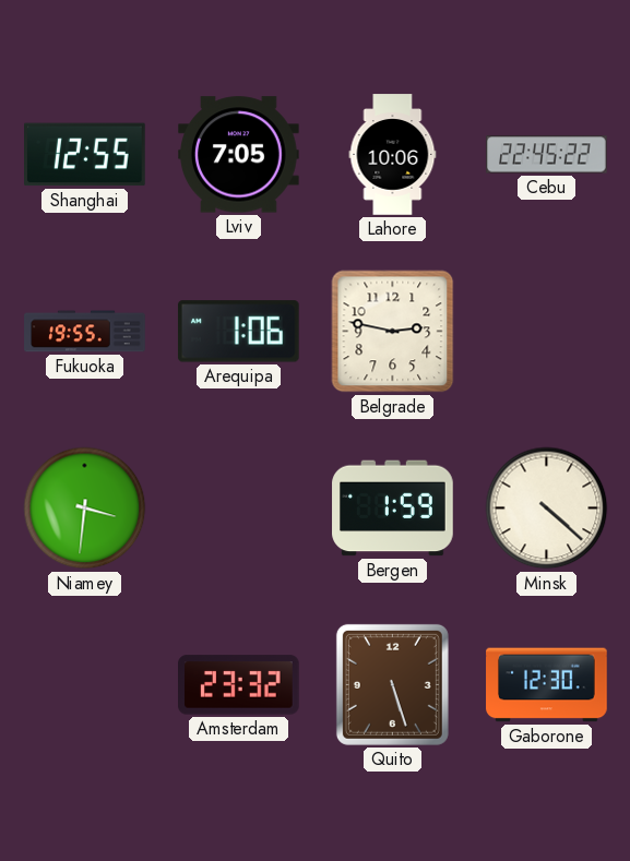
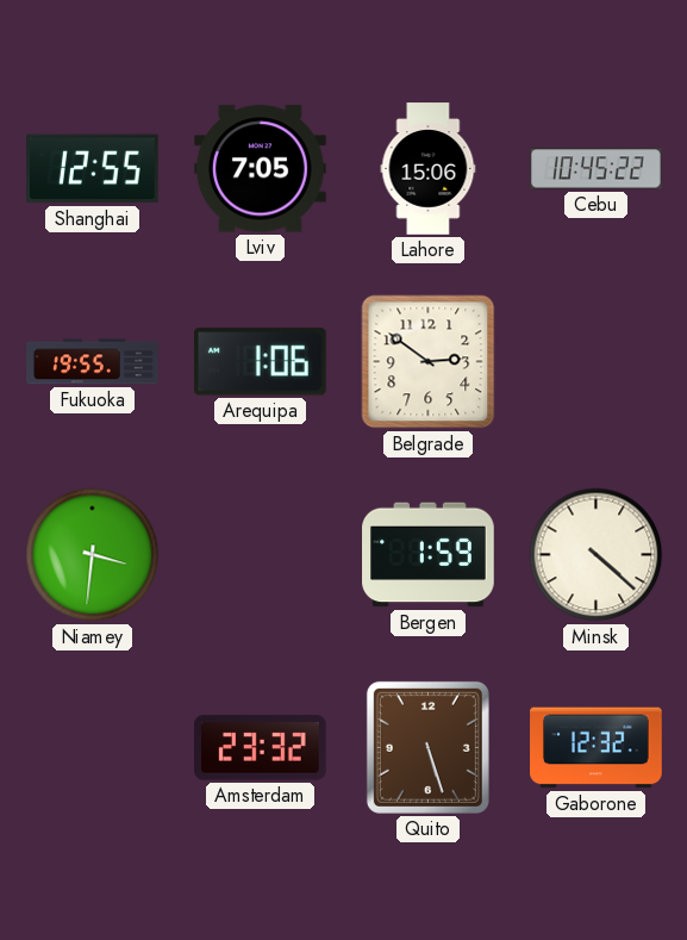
Lahore: 10:06 -> 15:06 (429, 169)
Cebu: 22:45 -> 10:45 (597, 169)
Belgrade: 2:47 -> 2:51 (429, 362)
Gaborone: 12:30 -> 12:32 (597, 748)
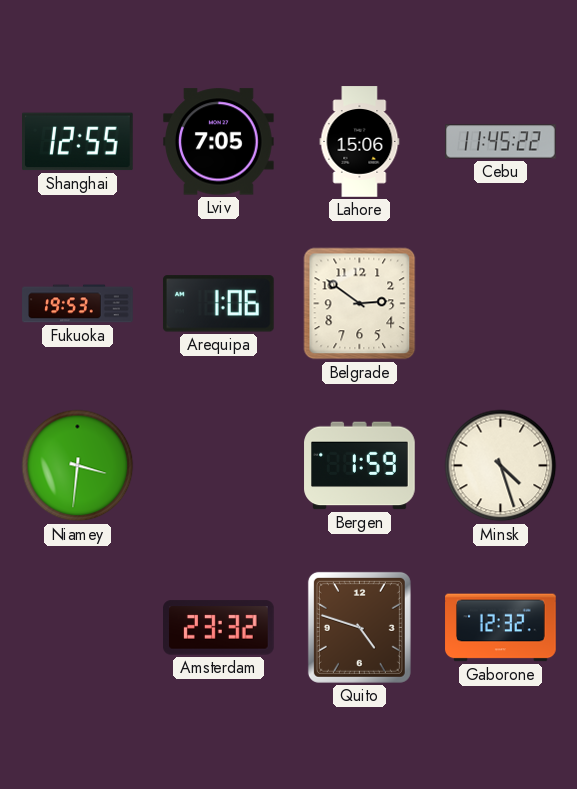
Cebu: 10:45 -> 11:45 (501, 142)
Fukuoka: 19:55 -> 19:53 (78, 304)
Minsk: 4:22 -> 4:27 (501, 466)
Quito: 5:27 -> 4:48 (359, 627)
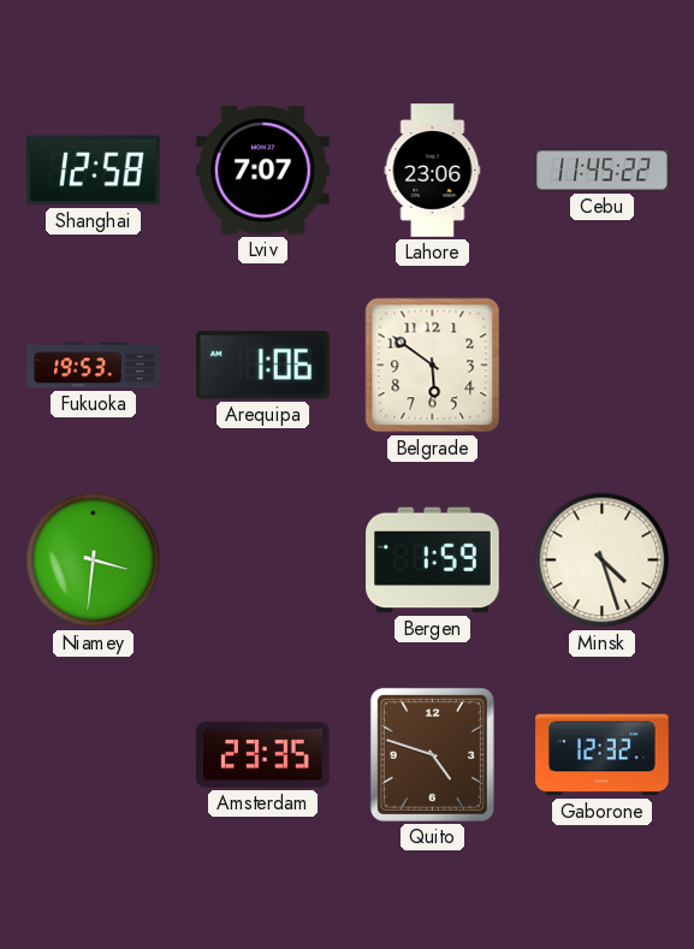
Shanghai: 12:55 -> 12:58 (94, 171)
Lviv: 7:05 -> 7:07 (263, 171)
Lahore: 15:06 -> 23:06 (433, 171)
Belgrade: 2:51 -> 5:51 (433, 366)
Amsterdam: 23:32 -> 23:35 (263, 755)
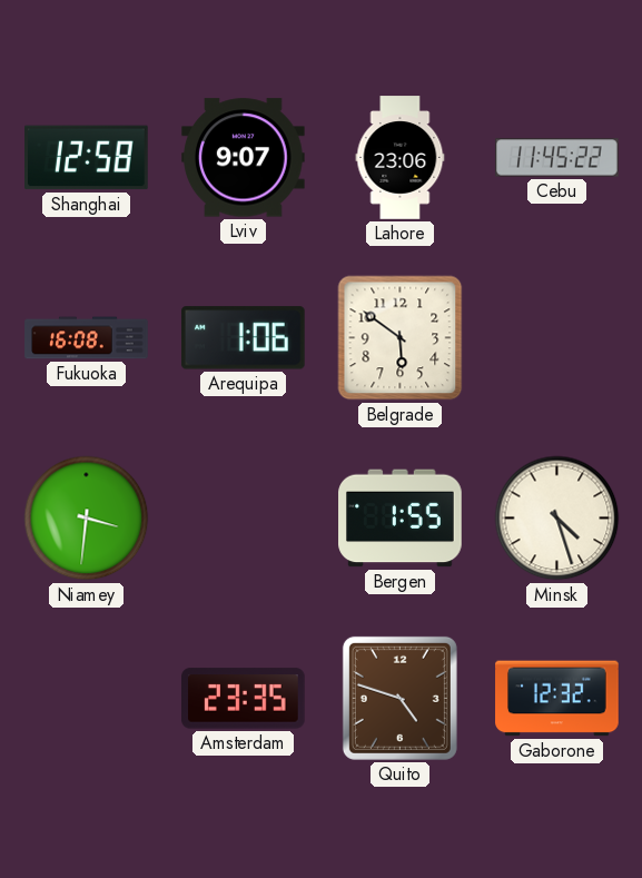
Lviv: 7:07 -> 9:07 (244, 158)
Fukuoka: 19:53 -> 16:08 (87, 338)
Bergen: 1:59 -> 1:55 (401, 519)
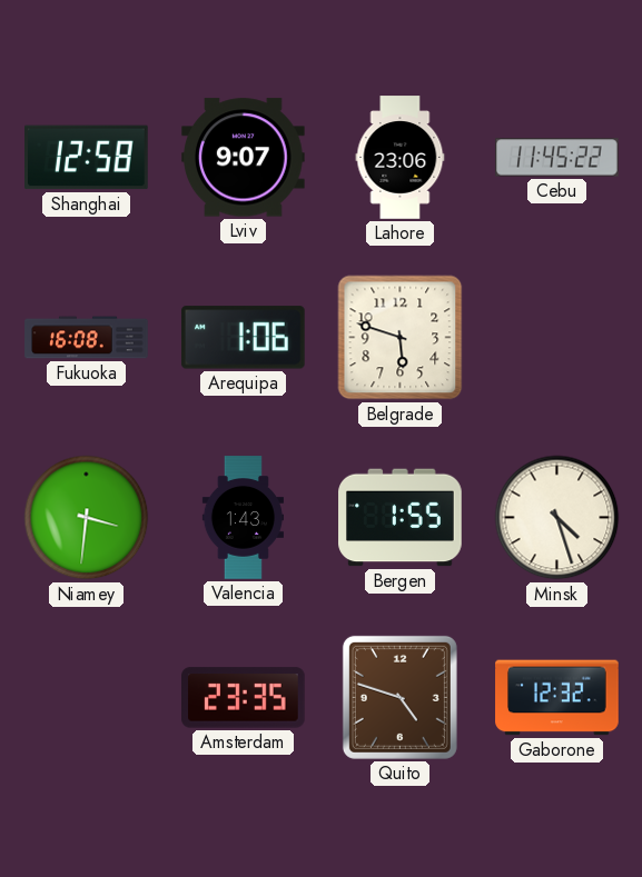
Belgrade: 5:51 -> 5:48 (401, 338)
Valencia: none -> 1:43 (243, 518)
